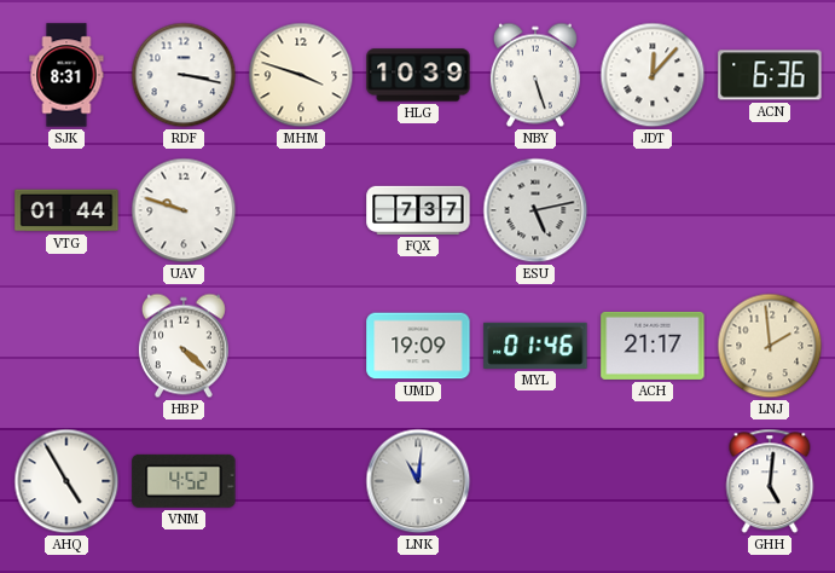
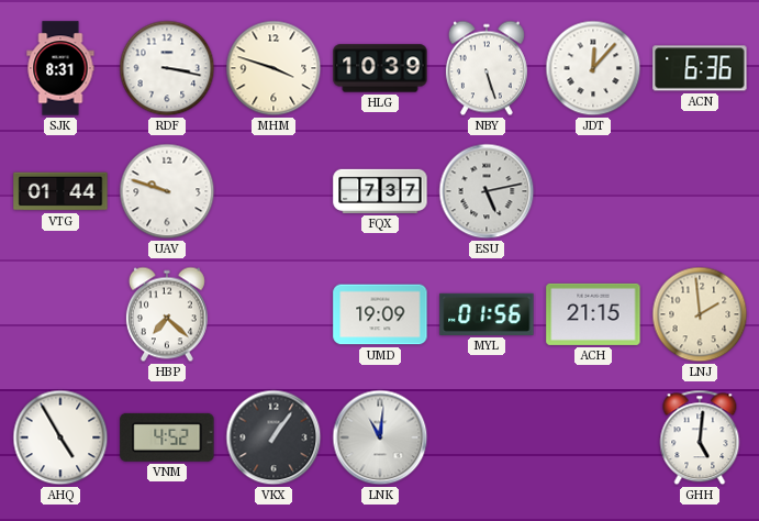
HBP: 4:22 -> 7:22 (167, 314)
MYL: 01:46 -> 01:56 (487, 314)
ACH: 21:17 -> 21:15 (593, 314)
VKX: none -> 1:06 (274, 437)
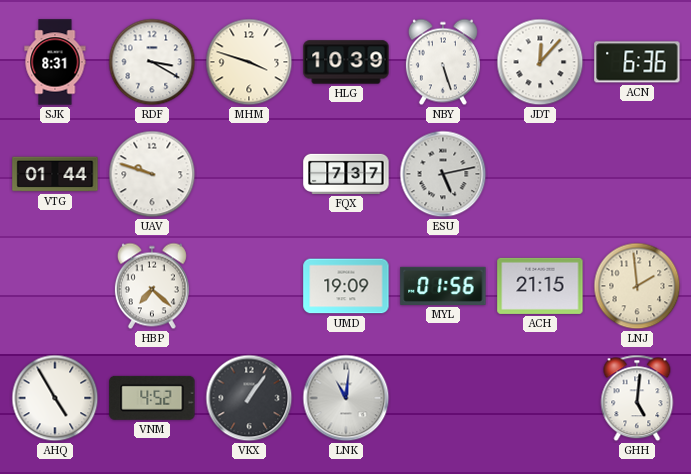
RDF: 3:17 -> 3:20 (152, 62)
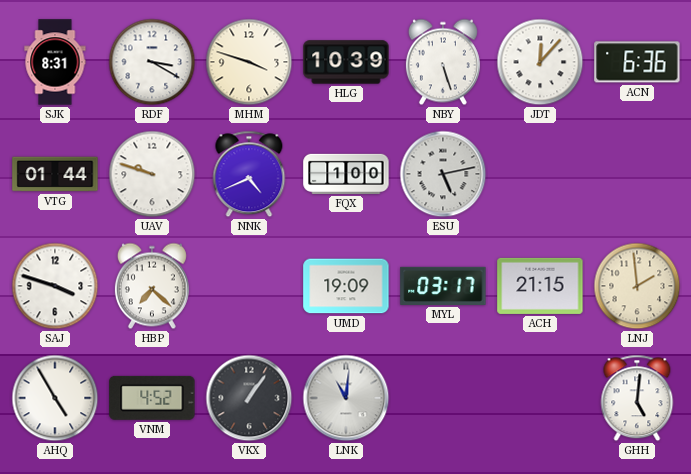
NNK: none -> 4:41 (249, 174)
FQX: 7:37 -> 1:00 (346, 174)
SAJ: none -> 3:48 (55, 286)
MYL: 01:56 -> 03:17 (443, 286)
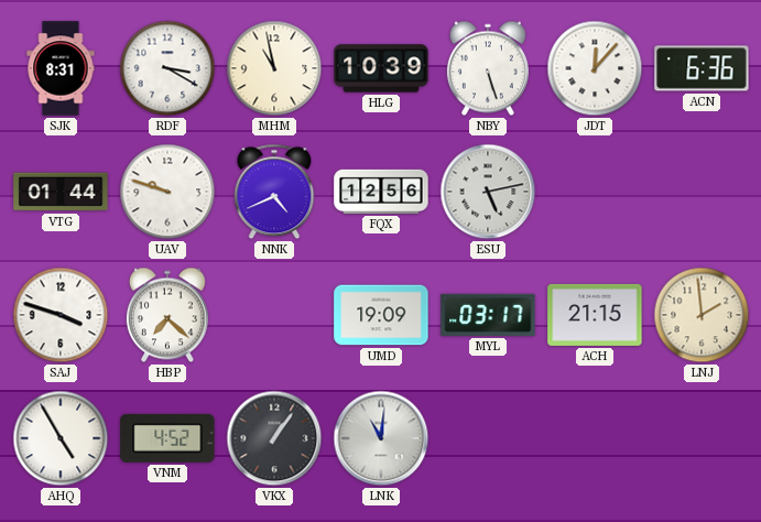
MHM: 3:48 -> 10:58 (274, 68)
FQX: 1:00 -> 12:56 (381, 192)
GHH: 5:01 -> none (637, 398)
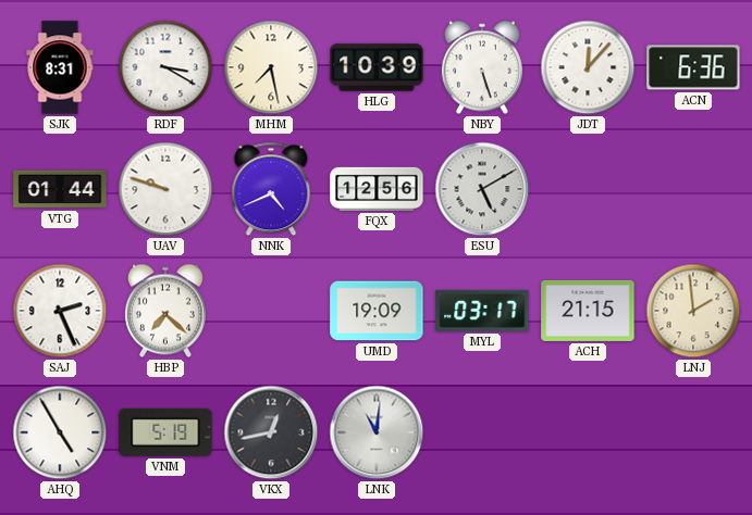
MHM: 10:58 -> 7:28 (271, 67)
ESU: 5:13 -> 5:10 (482, 189)
SAJ: 3:48 -> 2:26 (60, 311)
VNM: 4:52 -> 5:19 (165, 432)
VKX: 1:06 -> 12:43 (271, 432)
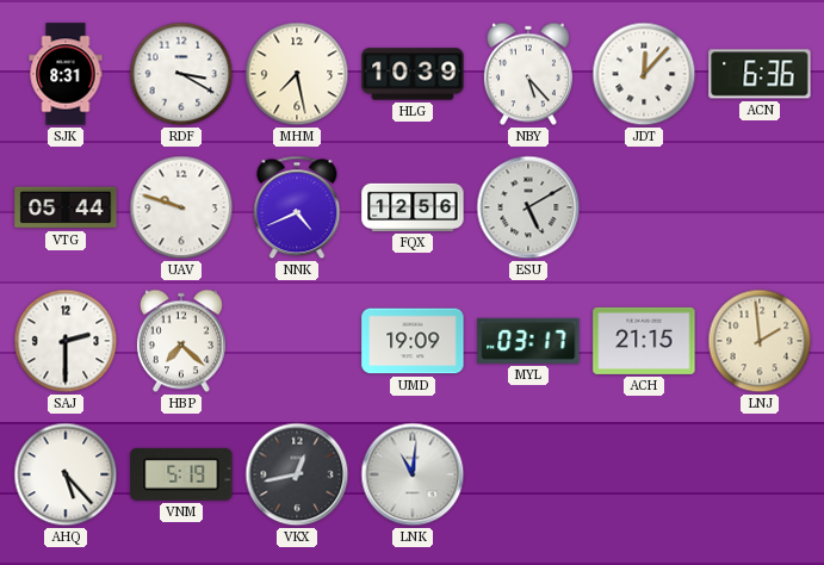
NBY: 5:27 -> 5:23 (528, 74)
VTG: 01:44 -> 05:44 (66, 207)
SAJ: 2:26 -> 2:30 (66, 341)
AHQ: 4:55 -> 5:23 (66, 474)
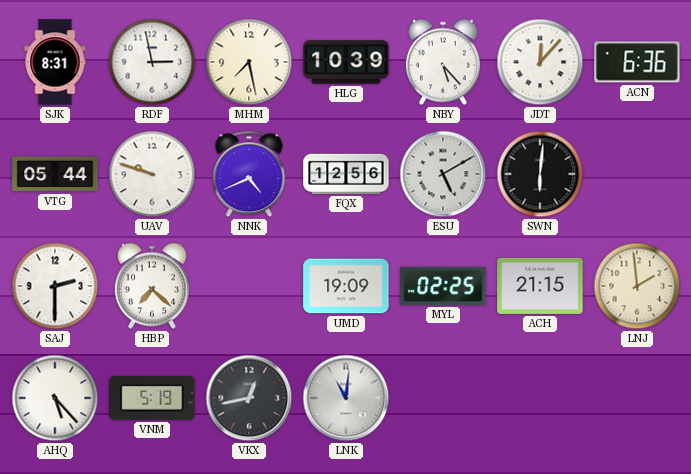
RDF: 3:20 -> 2:58 (152, 62)
SWN: none -> 6:01 (540, 174)
MYL: 03:17 -> 02:25 (443, 286)
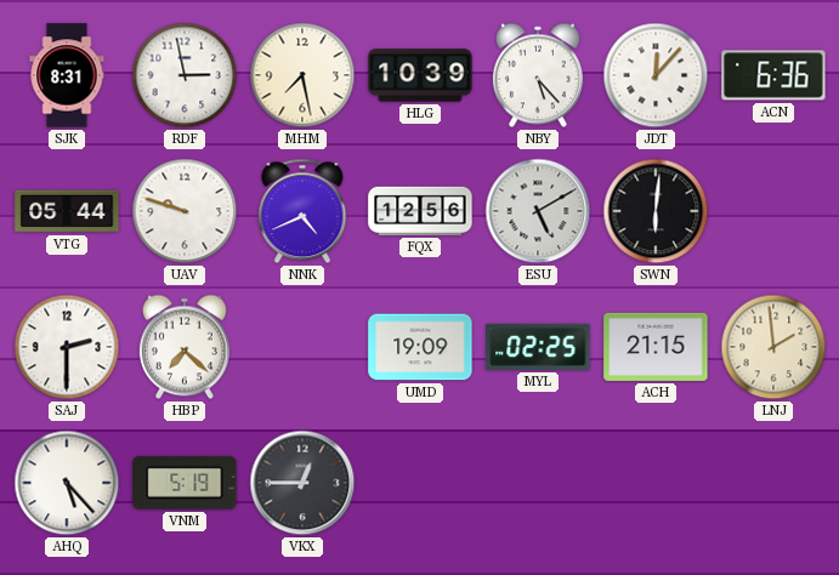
VKX: 12:43 -> 12:45 (302, 483)
LNK: 11:01 -> none (346, 398)
